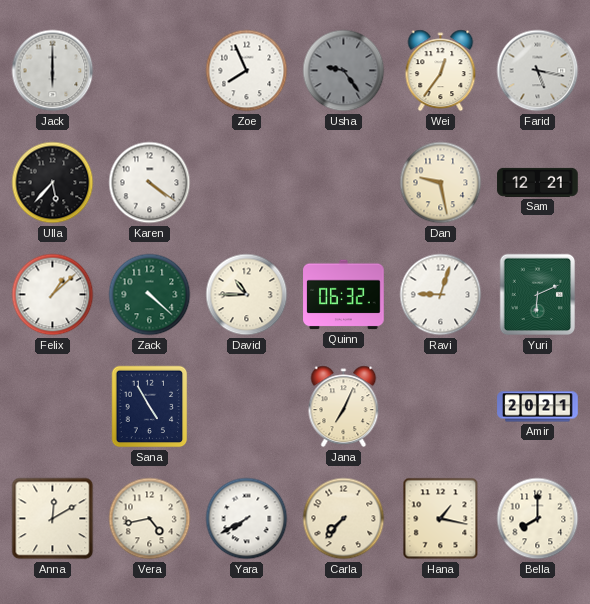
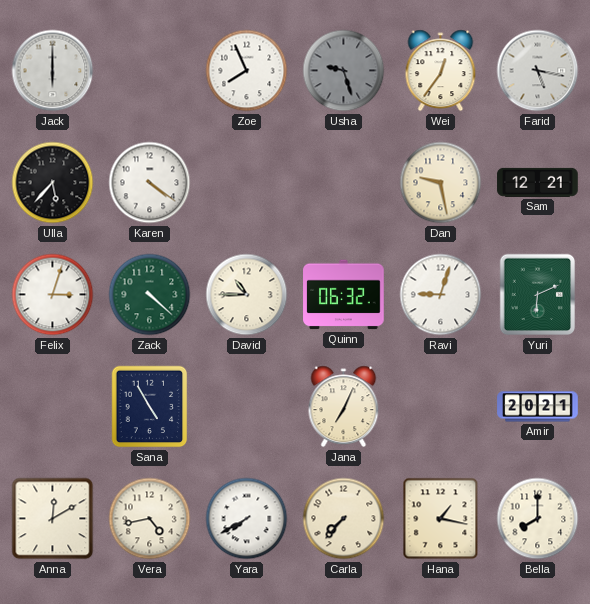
Usha: 9:24 -> 9:27 (344, 71)
Felix: 1:08 -> 3:03 (53, 295)
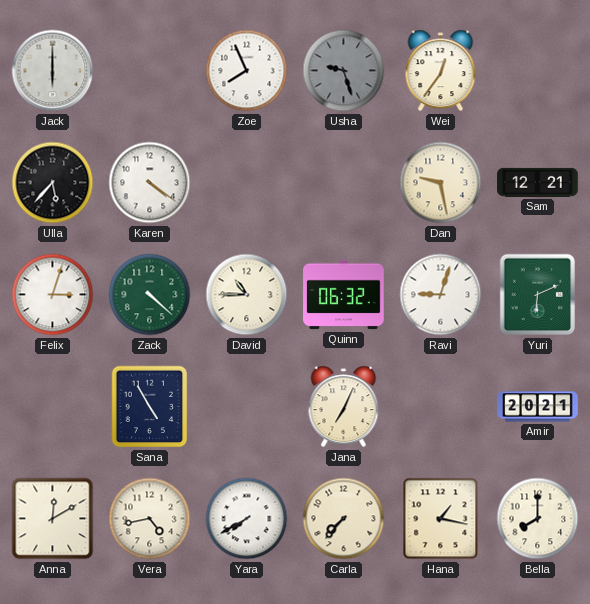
Farid: 5:17 -> none (538, 71)
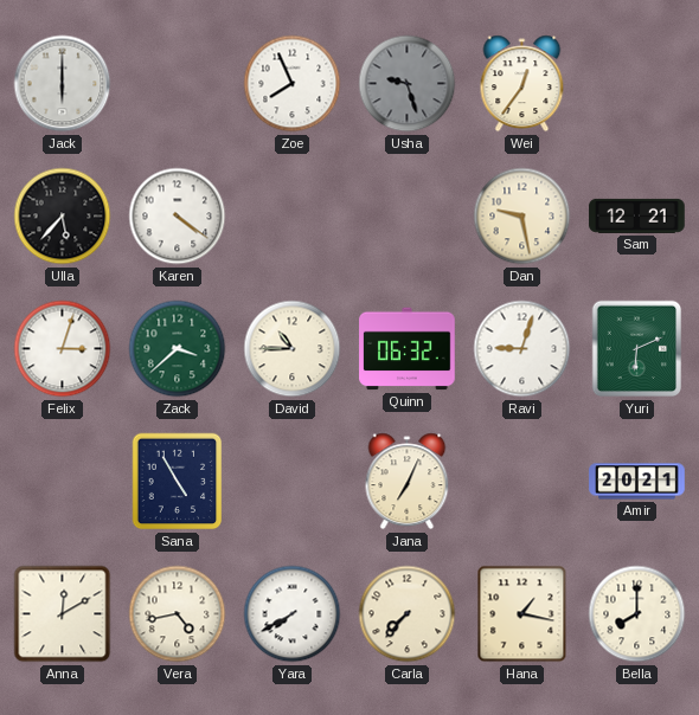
Zack: 4:22 -> 3:38 (178, 349)
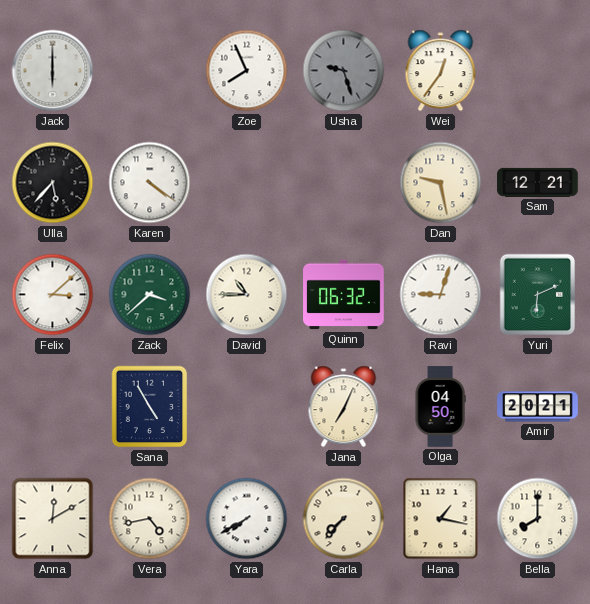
Felix: 3:03 -> 3:08 (53, 295)
Olga: none -> 04:50 (440, 407)
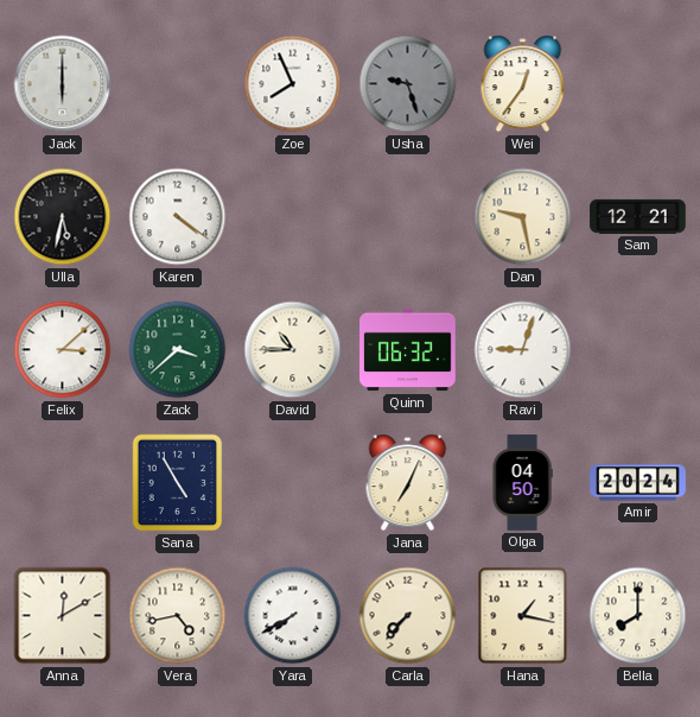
Ulla: 5:37 -> 5:32 (63, 217)
Yuri: 6:11 -> none (538, 295)
Amir: 20:21 -> 20:24 (638, 483)
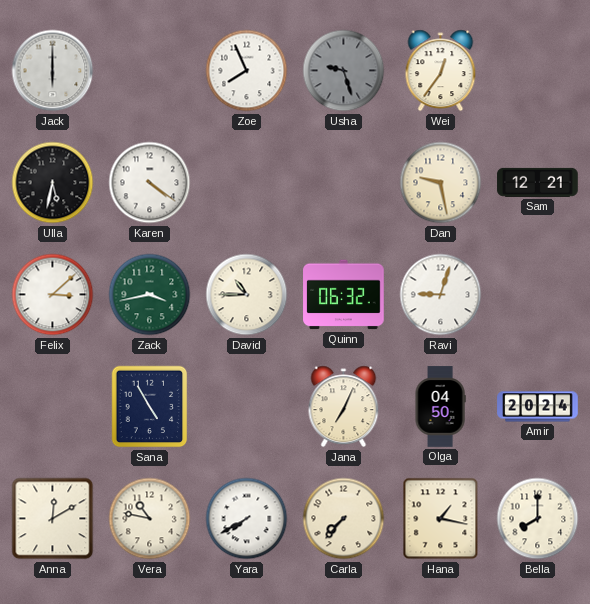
Zack: 3:38 -> 3:43 (150, 295)
Vera: 4:43 -> 10:47 (150, 519)
